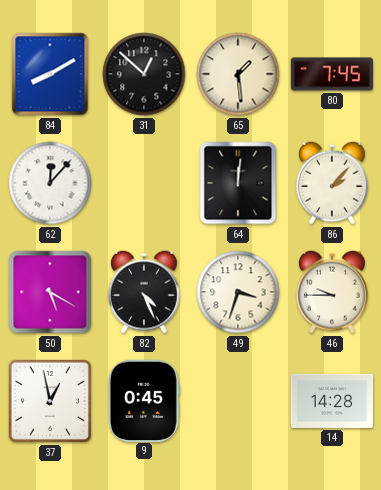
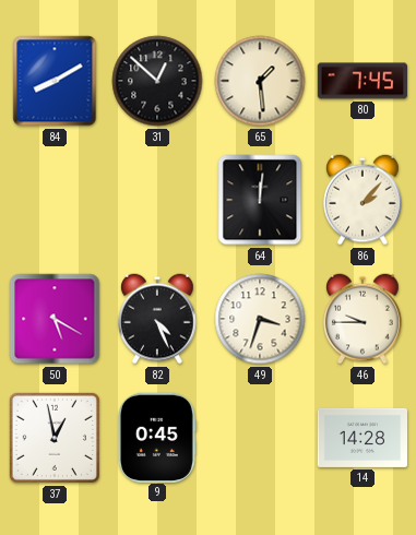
62: 12:07 -> none (50, 183)
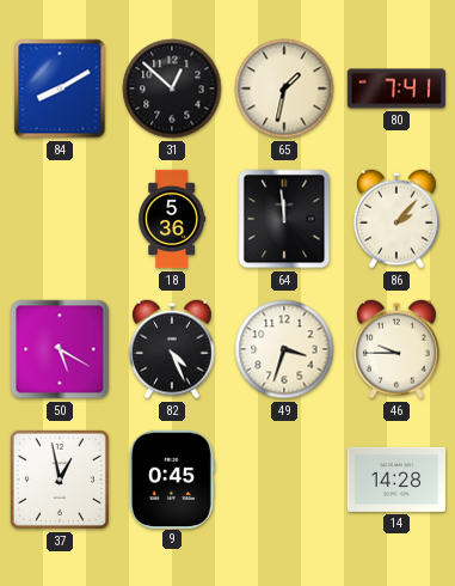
65: 1:29 -> 1:32 (284, 88)
80: 7:45 -> 7:41 (395, 88)
18: none -> 5:36 (172, 219)
64: 12:01 -> 11:59 (284, 219)
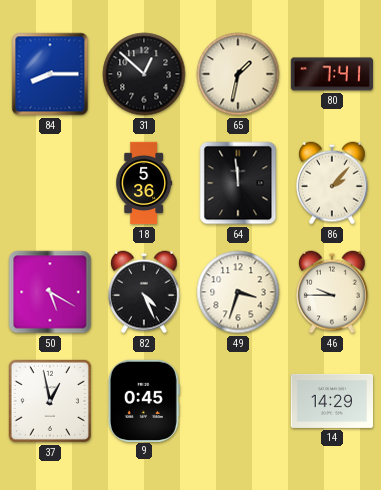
84: 8:10 -> 8:15 (50, 74)
14: 14:28 -> 14:29 (331, 401)
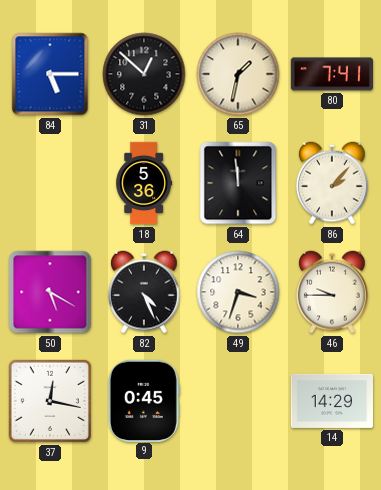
84: 8:15 -> 5:15 (50, 74)
37: 12:58 -> 12:17 (50, 401)
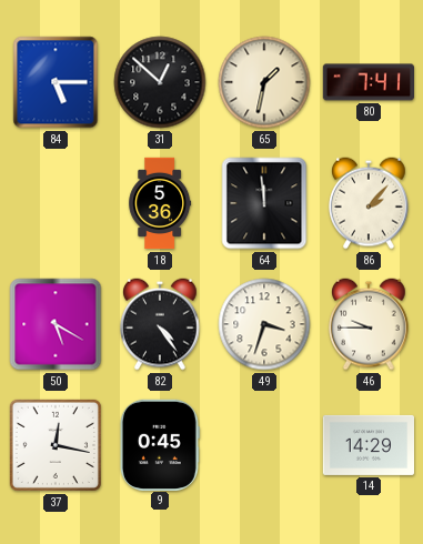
82: 4:26 -> 4:24 (160, 324)
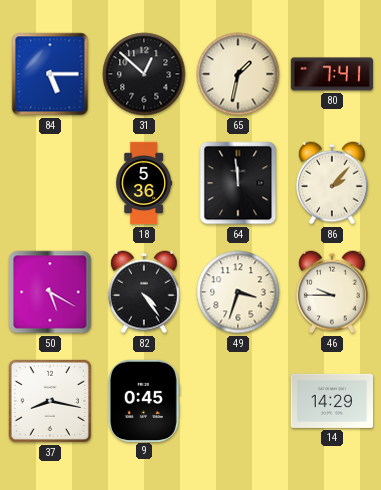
37: 12:17 -> 8:17 (50, 401)
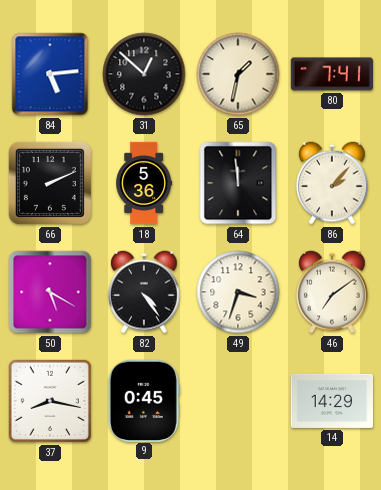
84: 5:15 -> 5:14 (50, 74)
66: none -> 2:11 (50, 183)
46: 9:45 -> 7:09 (332, 292)
